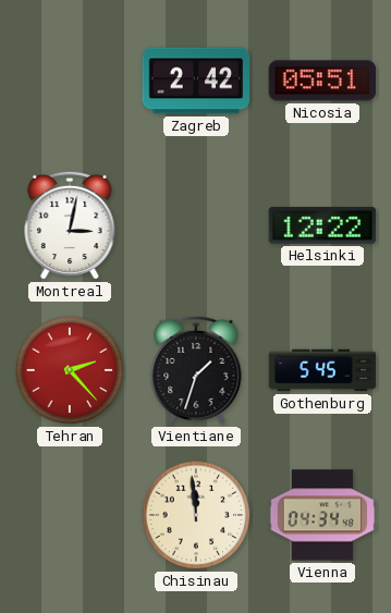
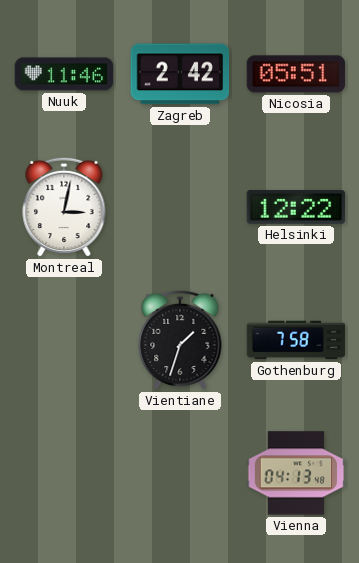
Nuuk: none -> 11:46 (64, 74)
Tehran: 2:23 -> none (70, 370)
Gothenburg: 5:45 -> 7:58 (296, 340)
Chisinau: 11:59 -> none (196, 515)
Vienna: 04:34 -> 04:13 (296, 473)
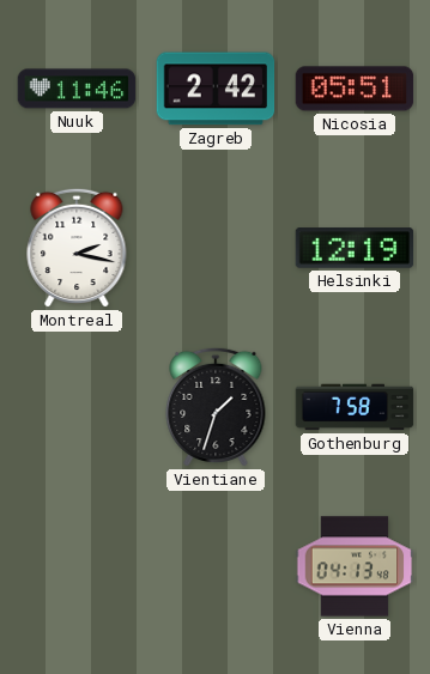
Montreal: 3:02 -> 2:17 (77, 248)
Helsinki: 12:22 -> 12:19 (355, 248)
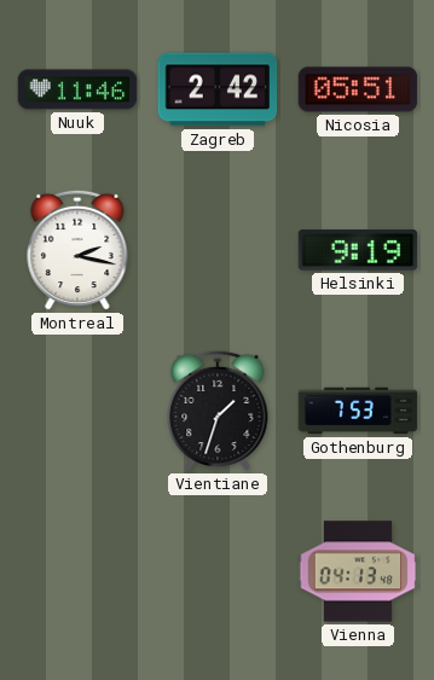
Helsinki: 12:19 -> 9:19 (358, 250)
Gothenburg: 7:58 -> 7:53 (358, 411)
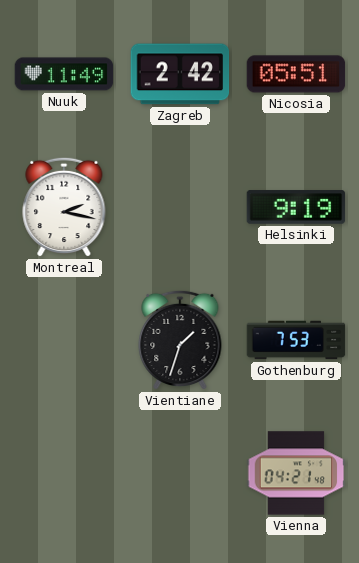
Nuuk: 11:46 -> 11:49 (64, 74)
Vienna: 04:13 -> 04:21 (296, 473)
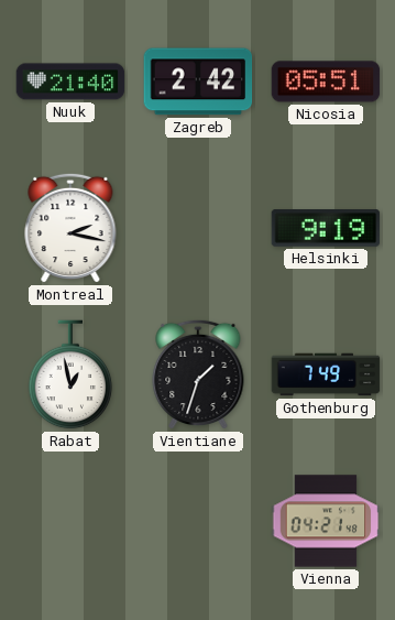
Nuuk: 11:49 -> 21:40 (70, 81)
Rabat: none -> 12:58 (70, 374)
Gothenburg: 7:53 -> 7:49 (326, 374)
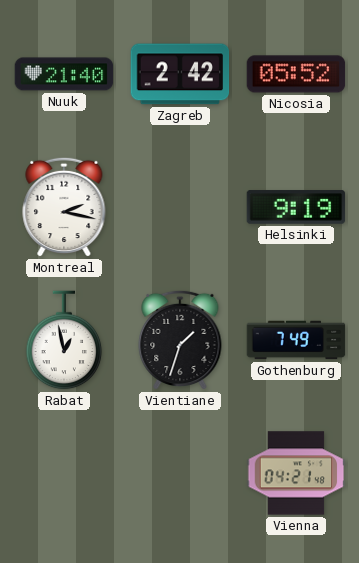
Nicosia: 05:51 -> 05:52 (296, 74)
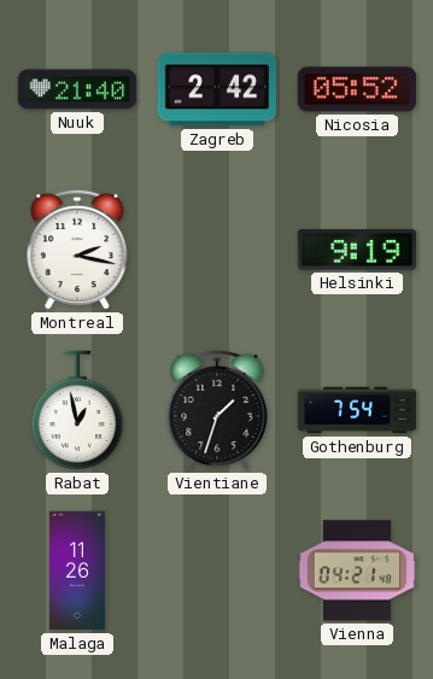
Gothenburg: 7:49 -> 7:54 (357, 410)
Malaga: none -> 11:26 (77, 570)
